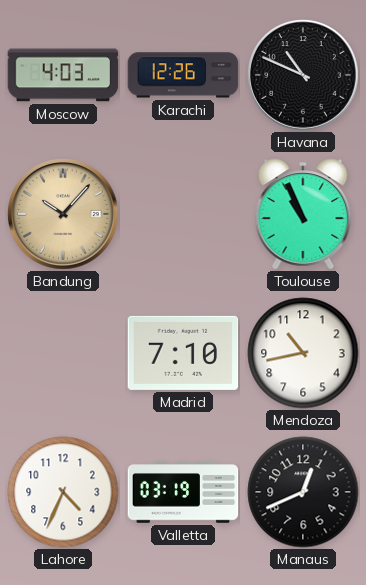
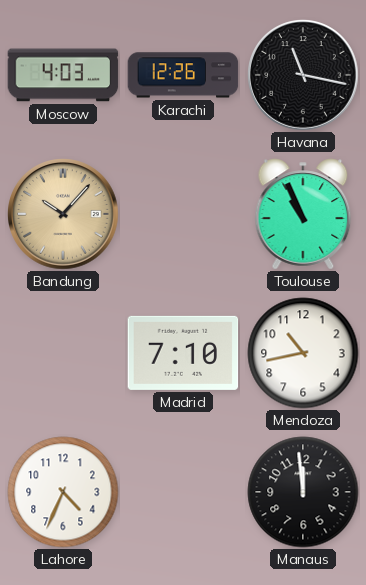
Havana: 10:49 -> 11:17 (304, 76)
Valletta: 03:19 -> none (183, 492)
Manaus: 12:41 -> 11:59 (303, 492)
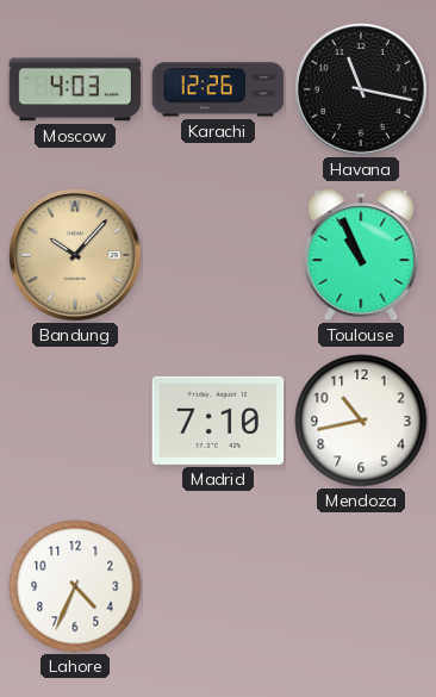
Manaus: 11:59 -> none (303, 492)
